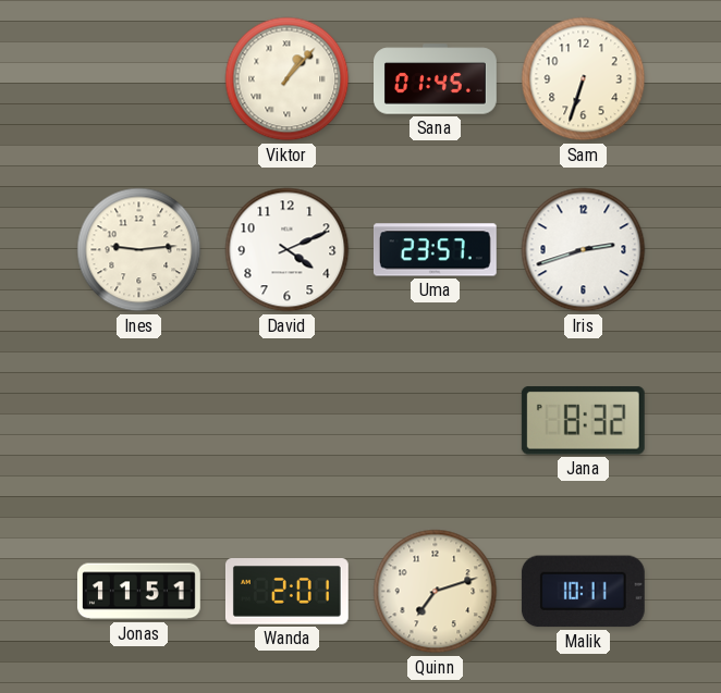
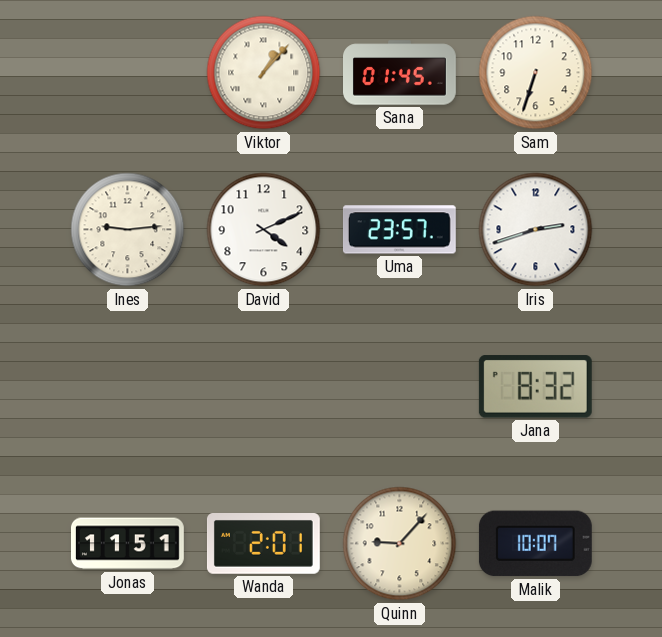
Quinn: 7:12 -> 9:07 (400, 544)
Malik: 10:11 -> 10:07 (535, 544)
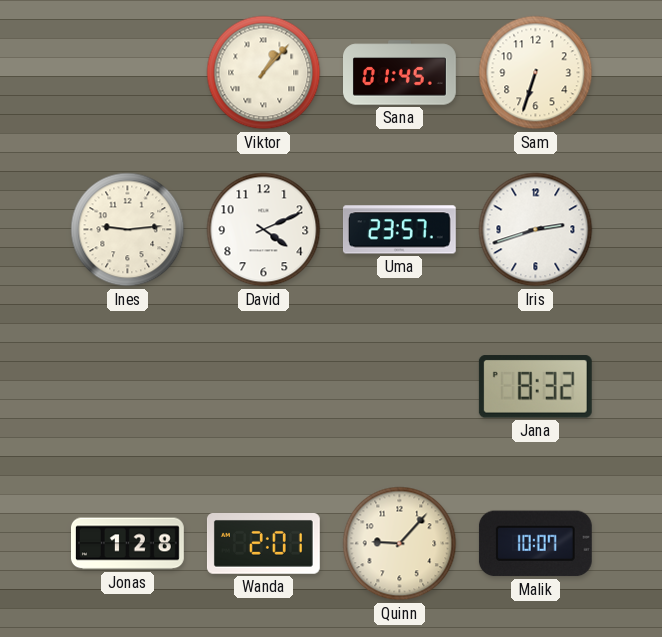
Jonas: 11:51 -> 1:28 (128, 544)
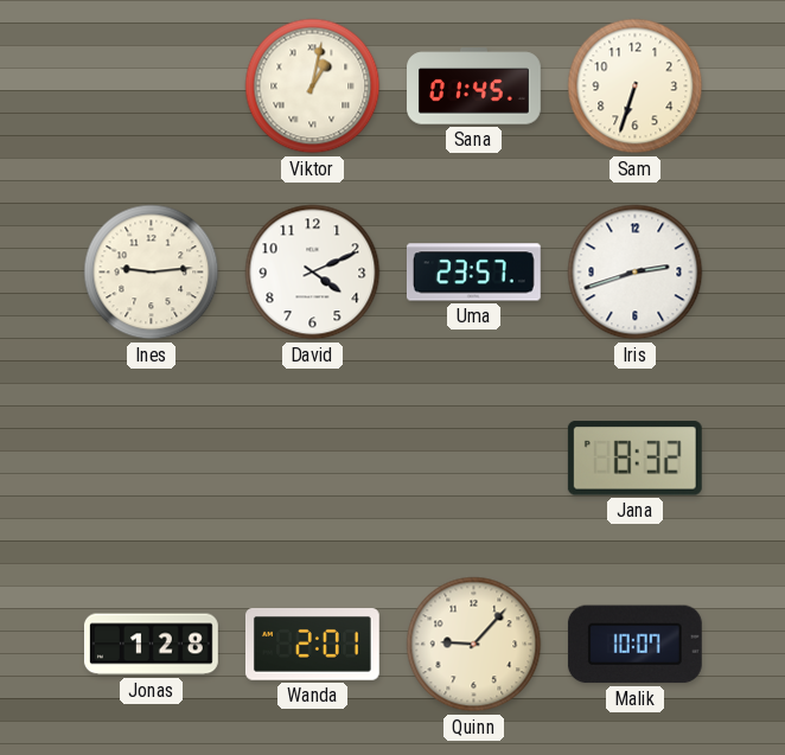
Viktor: 1:07 -> 1:02 (313, 87)
